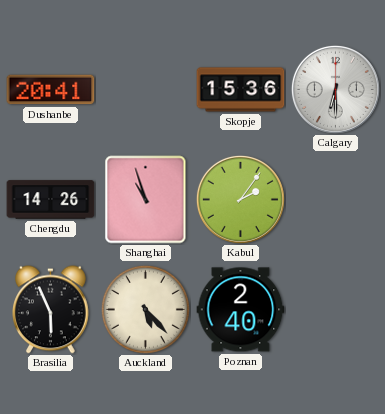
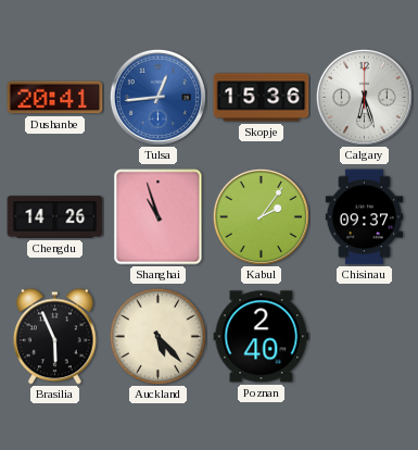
Tulsa: none -> 12:44 (157, 97)
Calgary: 6:30 -> 6:27 (364, 97)
Chisinau: none -> 09:37 (364, 217)
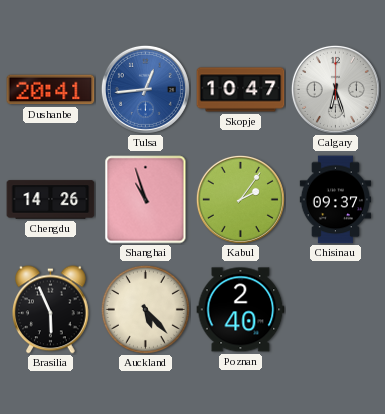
Skopje: 15:36 -> 10:47 (241, 90)
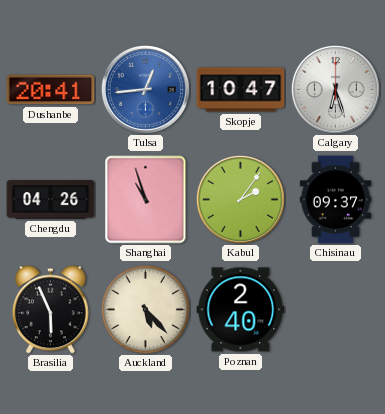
Chengdu: 14:26 -> 04:26 (51, 200)
